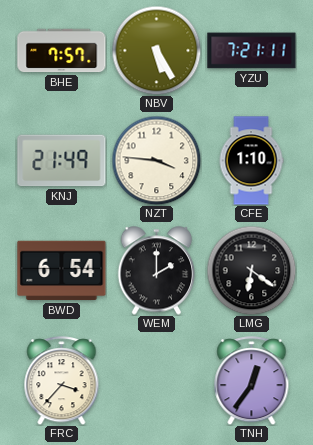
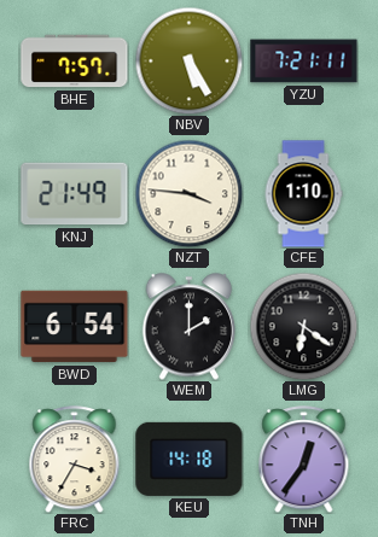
FRC: 3:37 -> 3:35 (75, 460)
KEU: none -> 14:18 (190, 459)
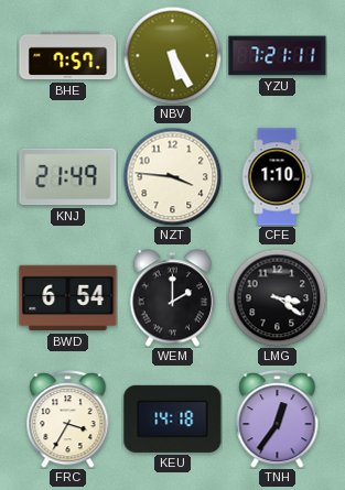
LMG: 6:21 -> 3:21 (277, 297)
